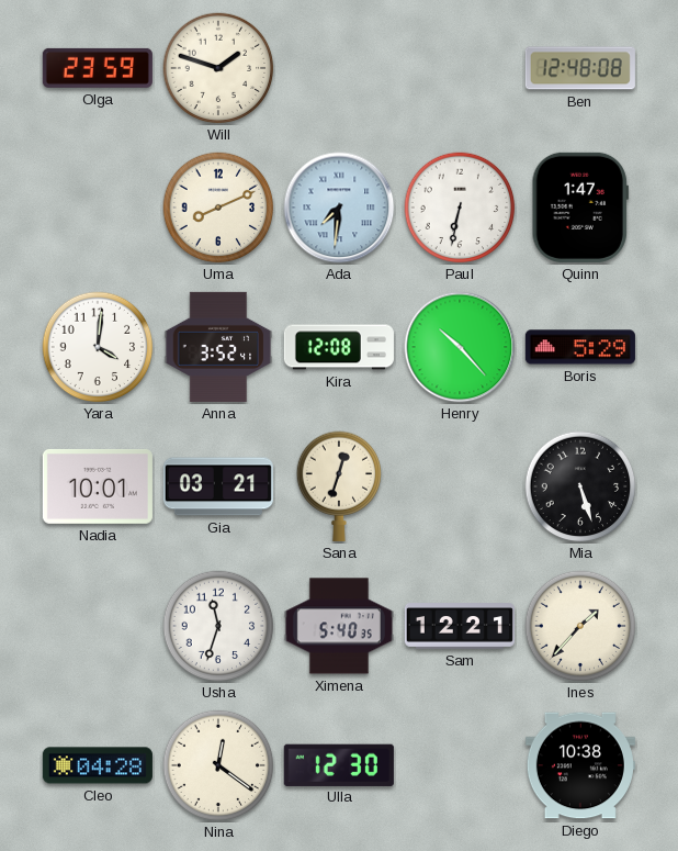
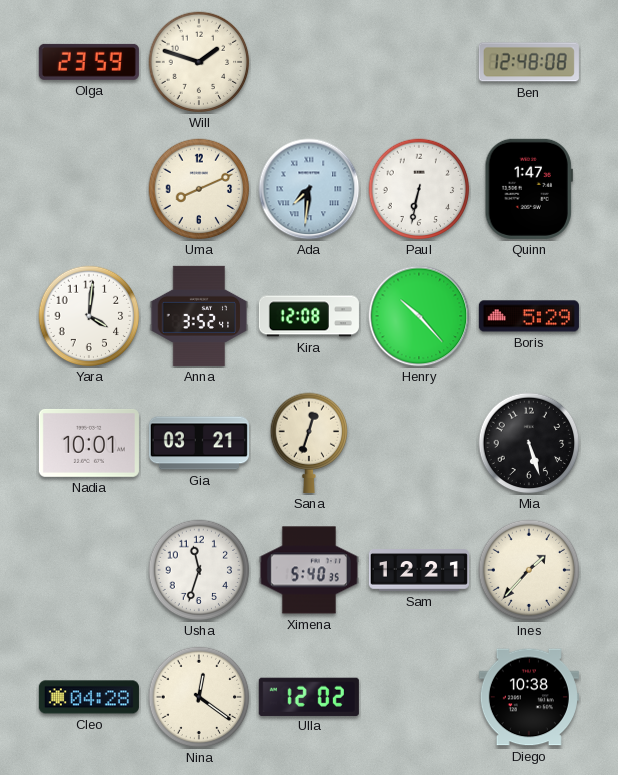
Ulla: 12:30 -> 12:02 (309, 696)
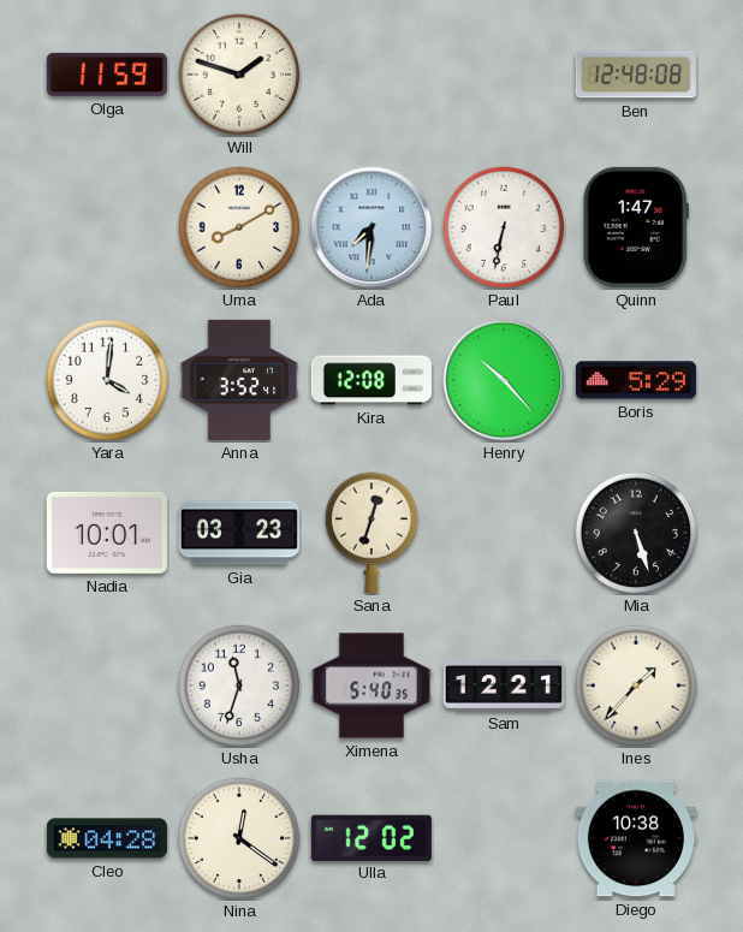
Olga: 23:59 -> 11:59 (107, 75)
Uma: 8:11 -> 8:10 (239, 227)
Gia: 03:21 -> 03:23 (239, 533)
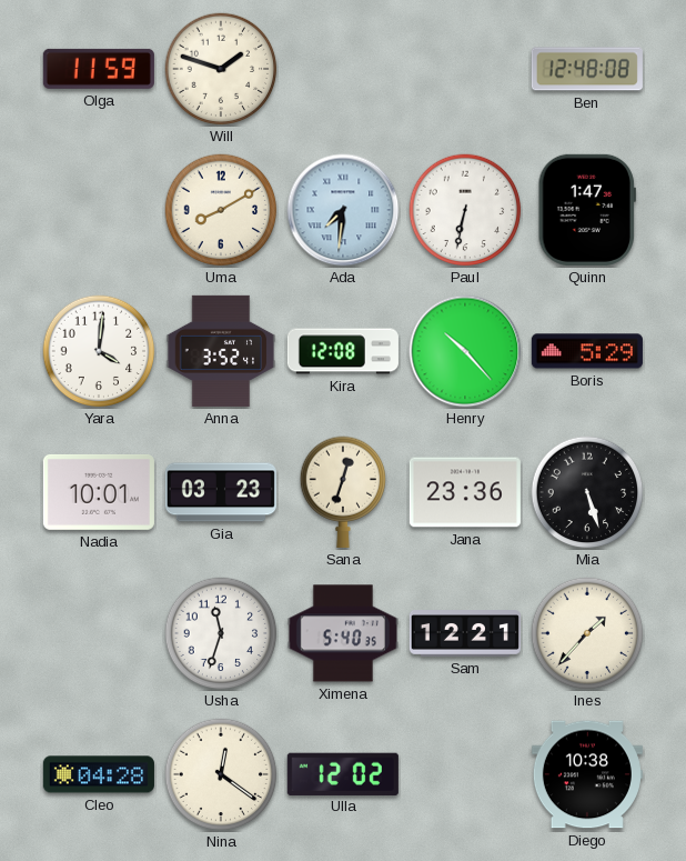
Jana: none -> 23:36 (465, 492)
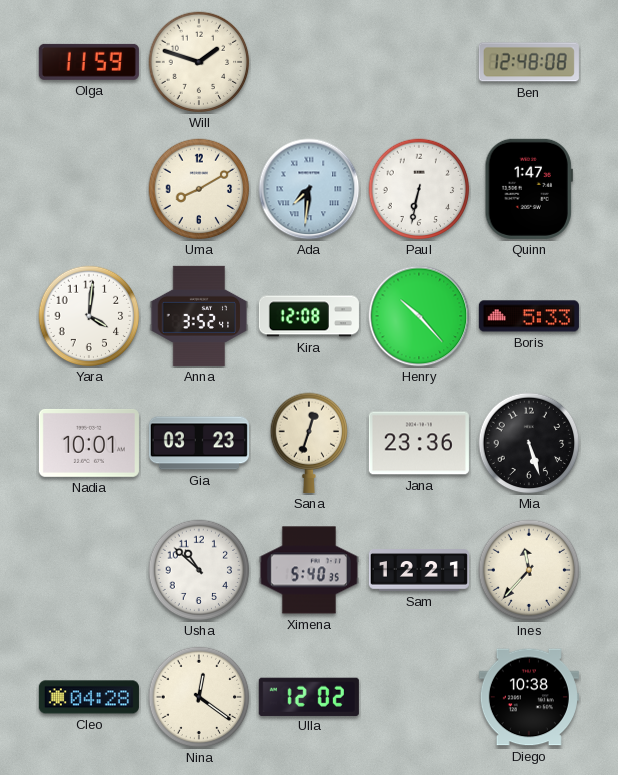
Boris: 5:29 -> 5:33 (529, 316)
Usha: 11:33 -> 10:52 (199, 570)
Ines: 1:37 -> 11:37 (529, 570)
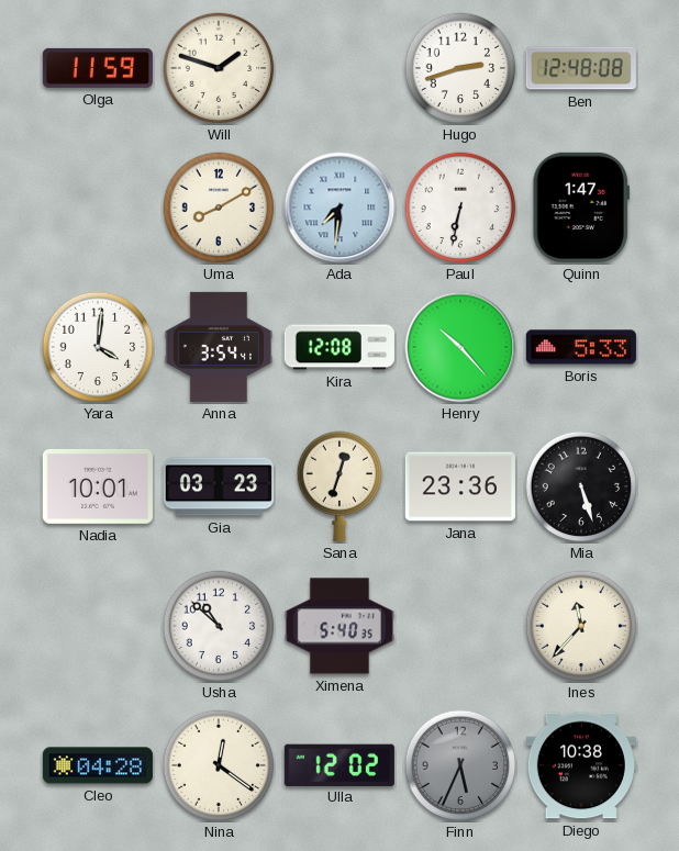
Hugo: none -> 2:42 (460, 68)
Anna: 3:52 -> 3:54 (219, 347)
Sam: 12:21 -> none (419, 570)
Finn: none -> 5:34 (460, 765)
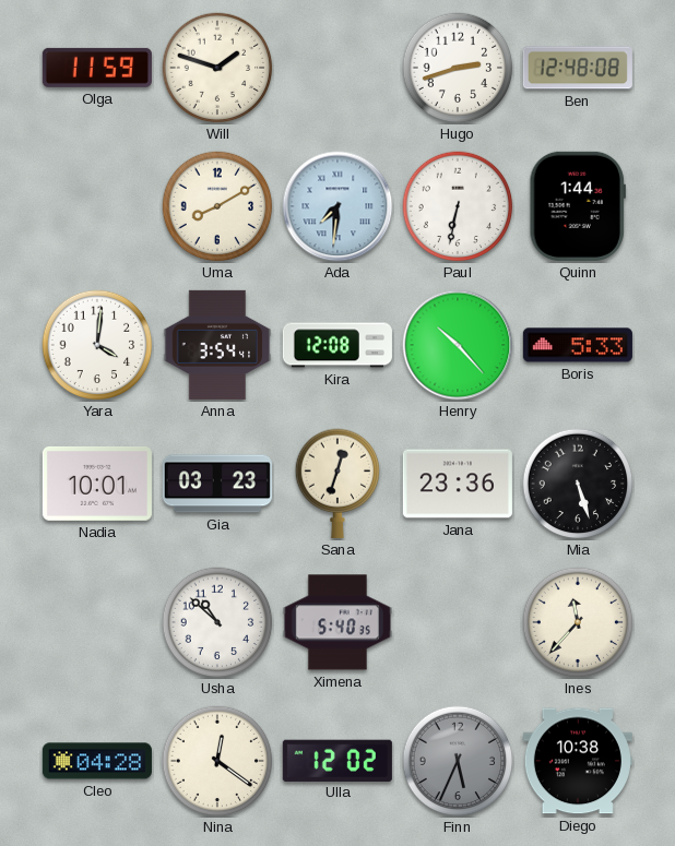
Quinn: 1:47 -> 1:44 (578, 206)
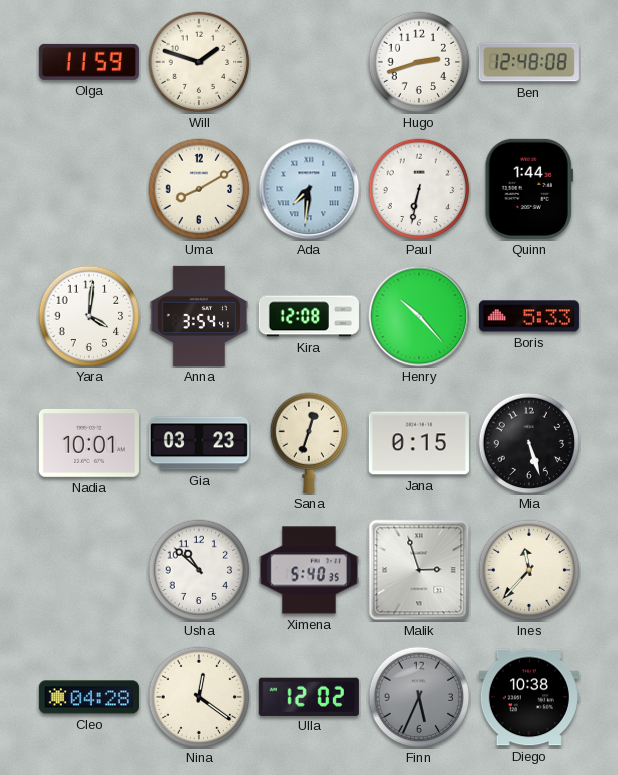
Jana: 23:36 -> 0:15 (419, 443)
Malik: none -> 2:57 (419, 570)
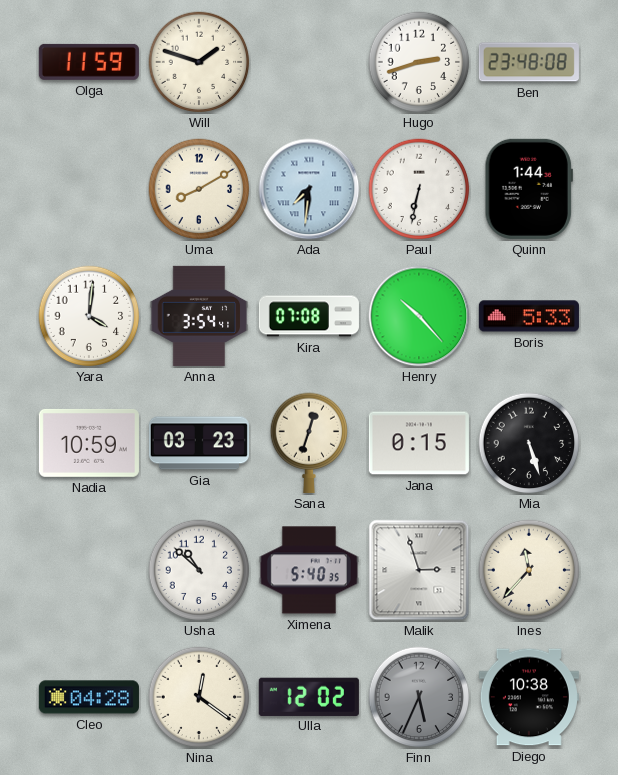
Ben: 12:48 -> 23:48 (529, 62)
Kira: 12:08 -> 07:08 (309, 316)
Nadia: 10:01 -> 10:59 (89, 443)
